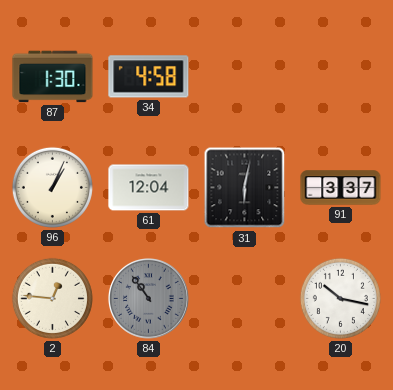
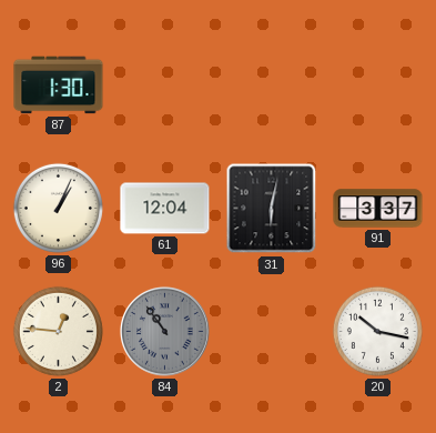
34: 4:58 -> none (149, 77)
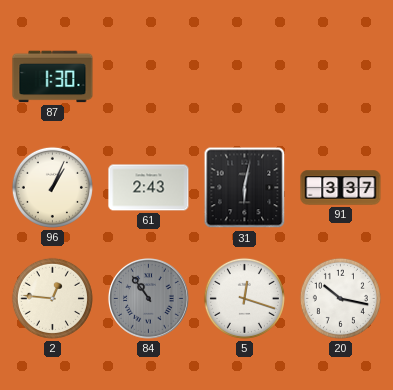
61: 12:04 -> 2:43 (149, 188)
5: none -> 12:18 (244, 298)
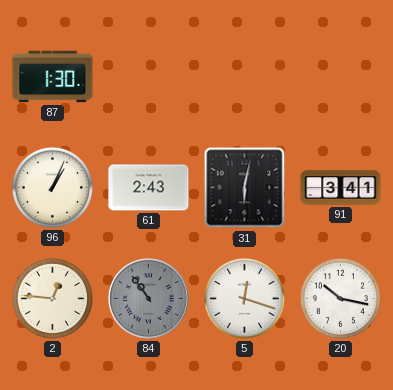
91: 3:37 -> 3:41 (341, 188)
